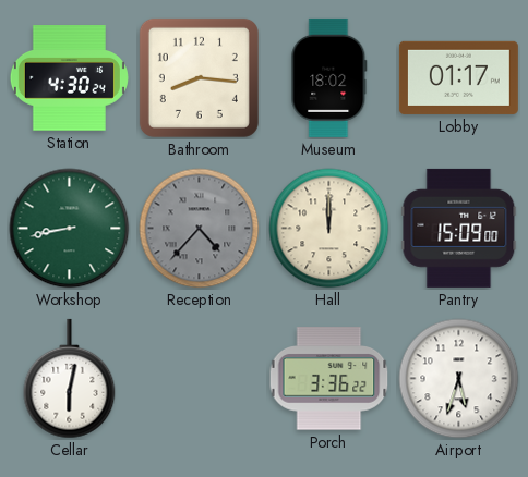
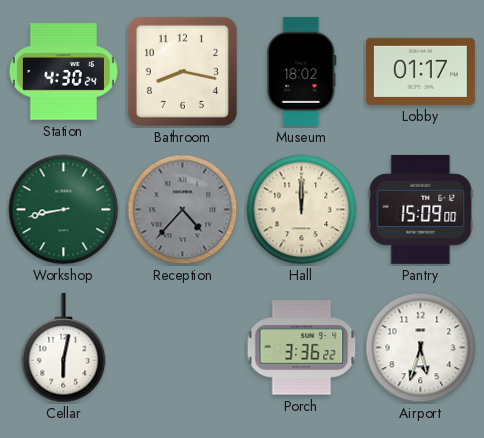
Bathroom: 8:16 -> 8:17 (182, 71)
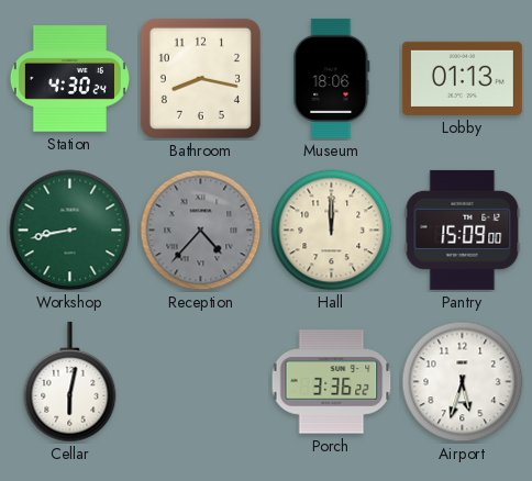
Museum: 18:02 -> 18:06 (332, 78)
Lobby: 01:17 -> 01:13 (462, 78)
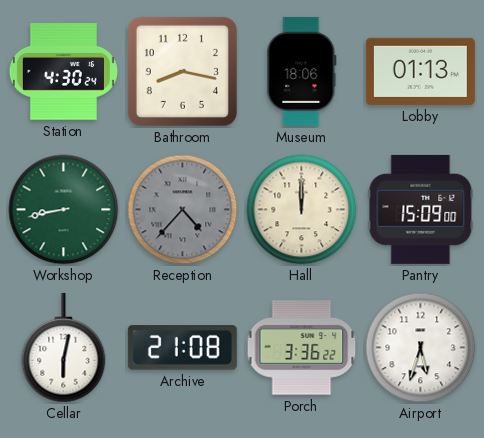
Archive: none -> 21:08 (182, 348)
